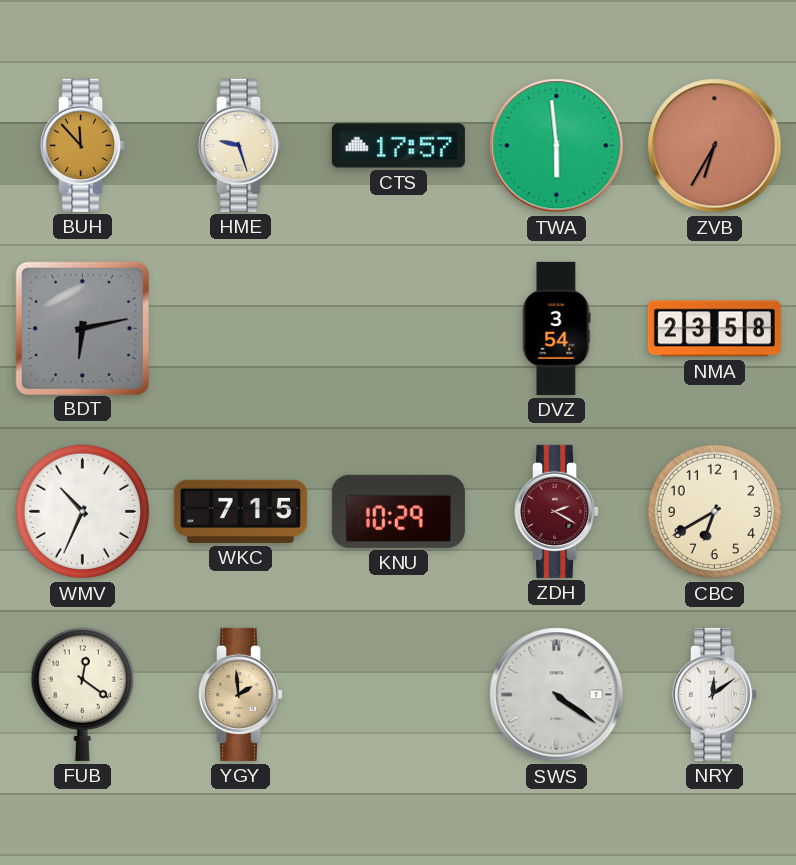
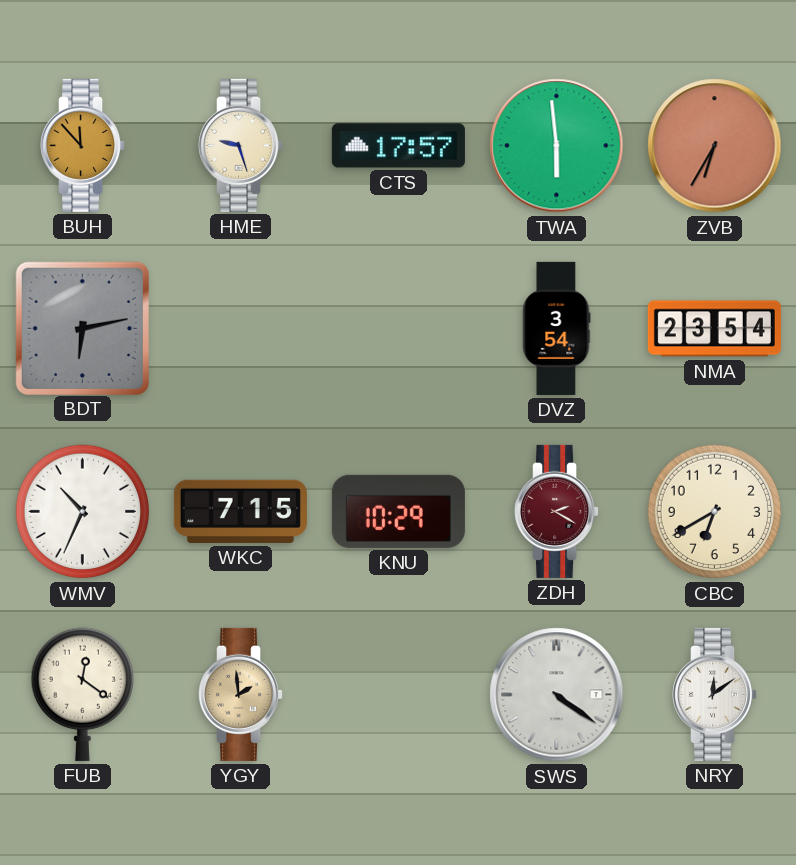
NMA: 23:58 -> 23:54 (714, 329)
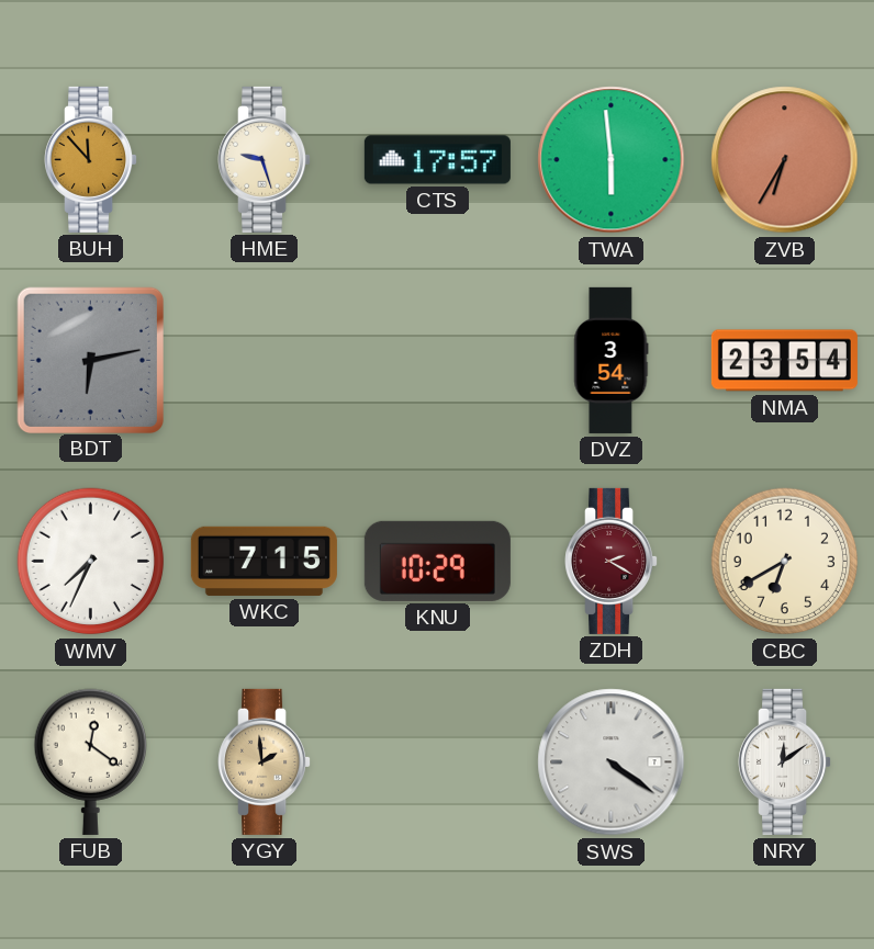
WMV: 10:34 -> 7:34 (91, 562)
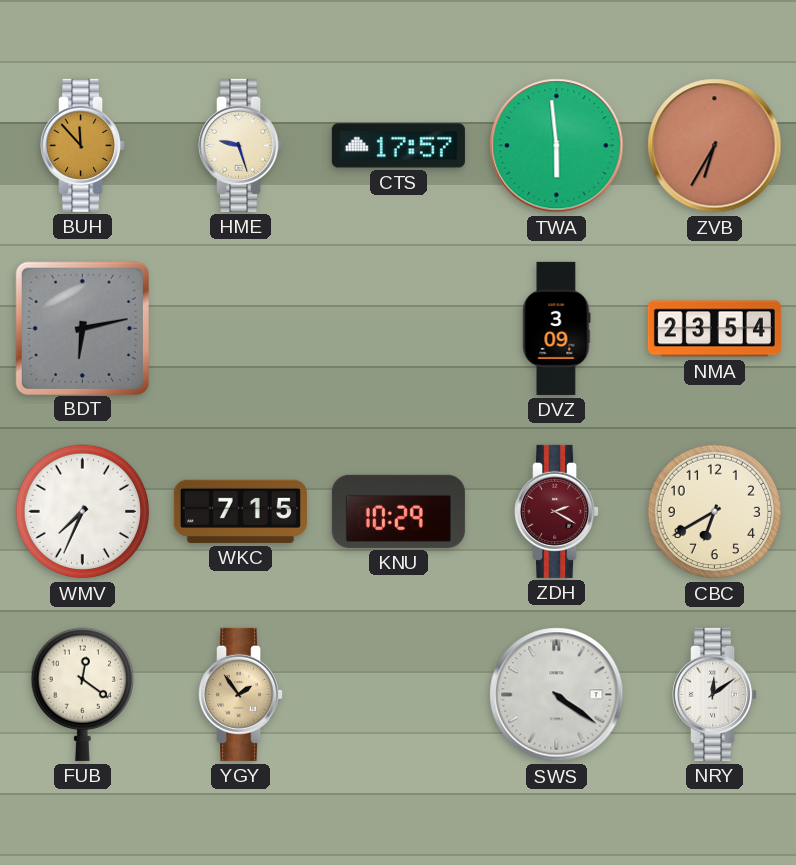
DVZ: 3:54 -> 3:09 (557, 328)
YGY: 1:59 -> 1:54 (241, 694)
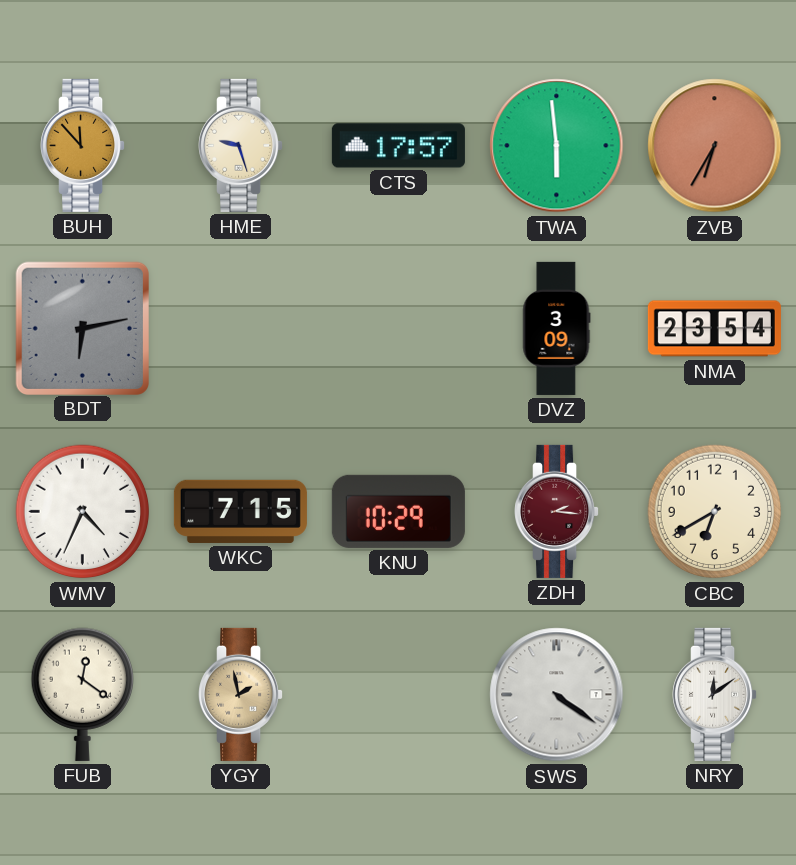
WMV: 7:34 -> 4:34 (83, 512)
ZDH: 2:20 -> 2:16 (557, 511)
YGY: 1:54 -> 1:58 (241, 694)
